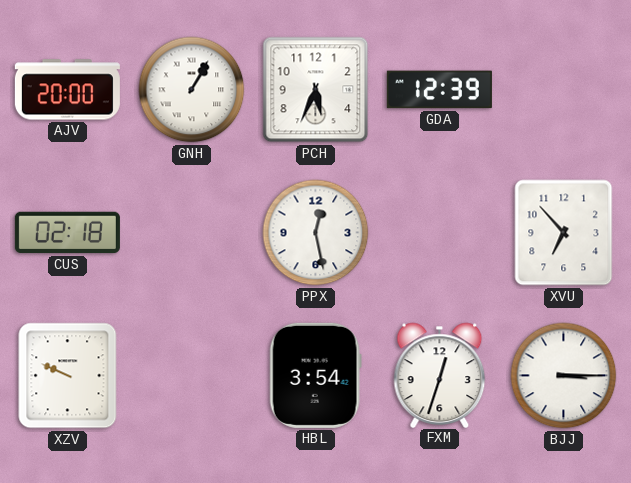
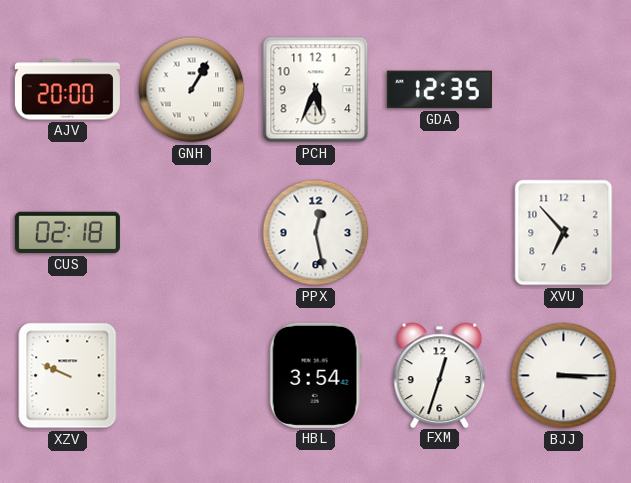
GDA: 12:39 -> 12:35 (439, 90)
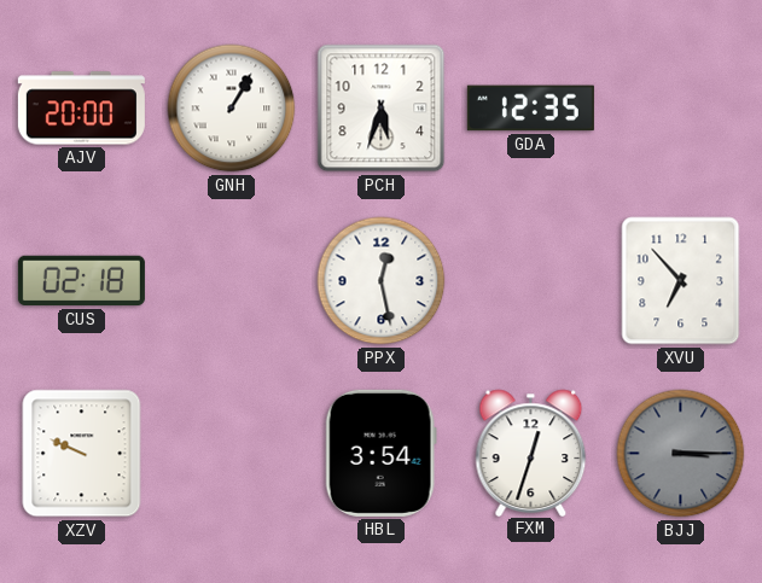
PCH: 5:34 -> 5:33 (382, 109)
BJJ dial: white -> grey (681, 454)
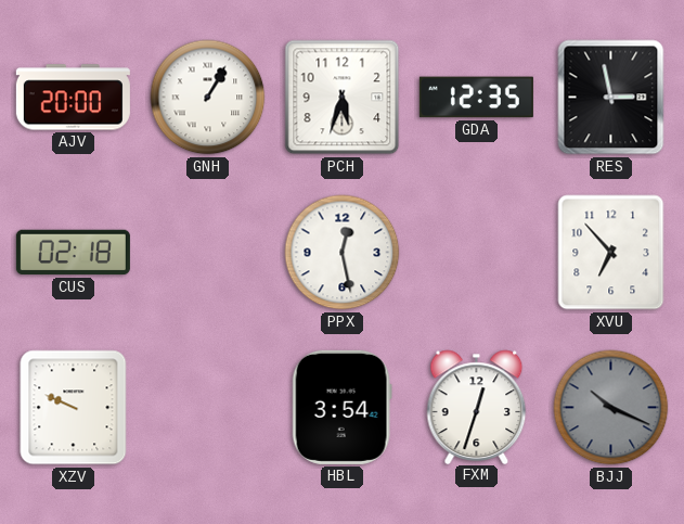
RES: none -> 2:58 (611, 98)
BJJ: 3:15 -> 10:19 (611, 408)
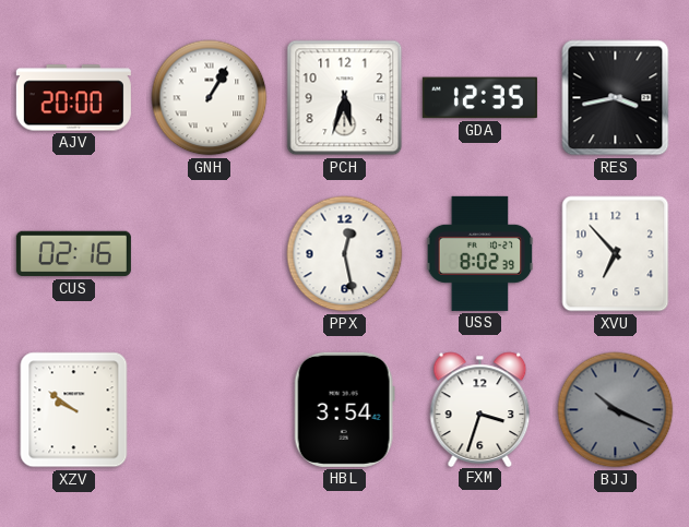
RES: 2:58 -> 3:43 (616, 98)
CUS: 02:18 -> 02:16 (73, 254)
USS: none -> 8:02 (480, 253)
XZV: 9:49 -> 9:51 (74, 410)
FXM: 12:33 -> 3:33 (480, 409)
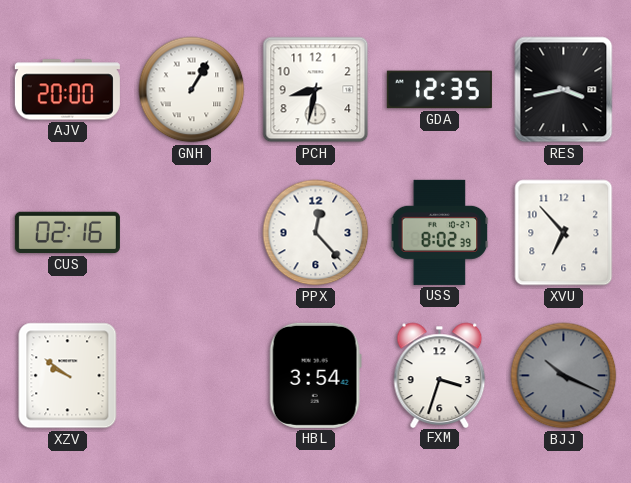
PCH: 5:33 -> 8:32 (316, 90)
PPX: 12:28 -> 12:23 (316, 233)
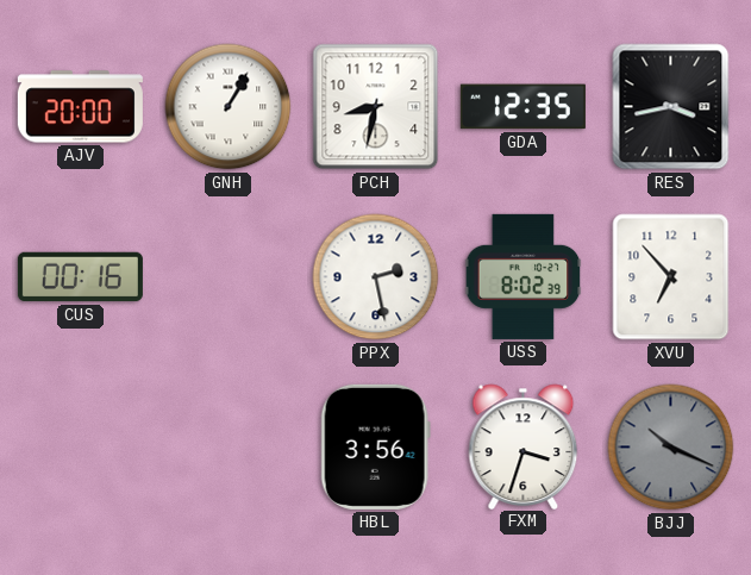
CUS: 02:16 -> 00:16 (80, 277)
PPX: 12:23 -> 2:28 (376, 277)
XZV: 9:51 -> none (68, 376)
HBL: 3:54 -> 3:56 (375, 446)
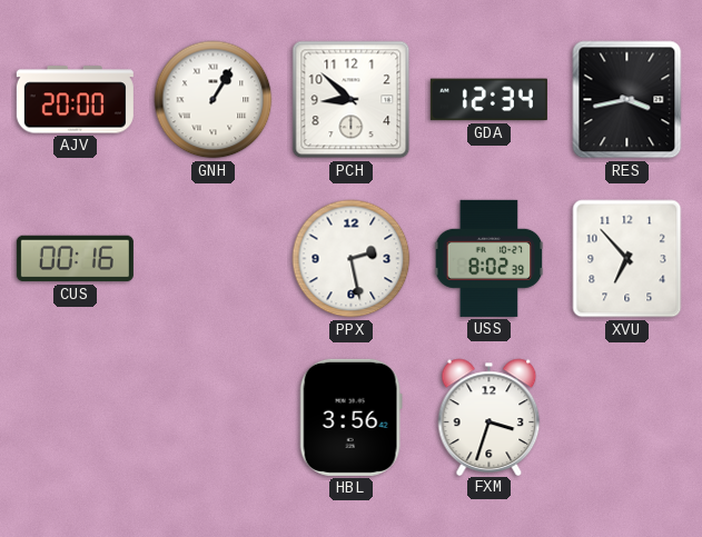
PCH: 8:32 -> 8:52 (352, 100)
GDA: 12:35 -> 12:34 (488, 100)
BJJ: 10:19 -> none (671, 448)
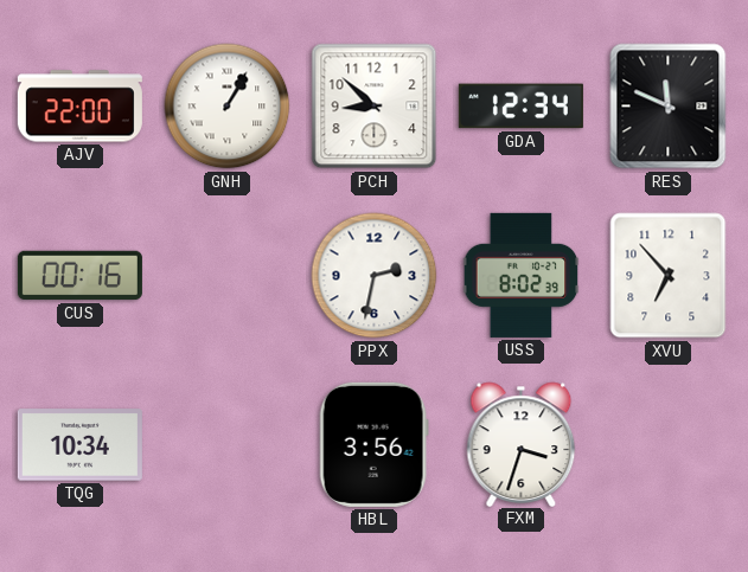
AJV: 20:00 -> 22:00 (79, 107)
RES: 3:43 -> 11:49 (669, 107)
PPX: 2:28 -> 2:32 (375, 276)
TQG: none -> 10:34 (79, 445)
